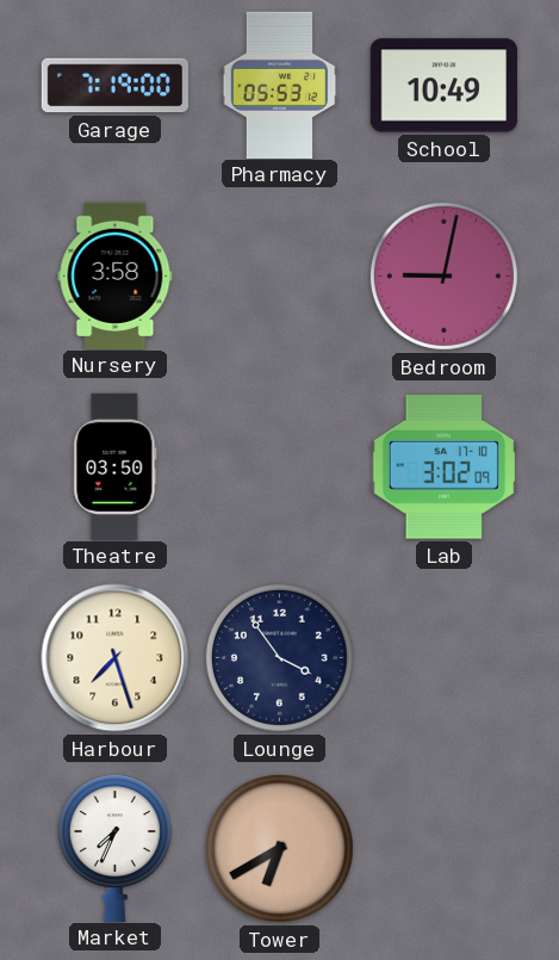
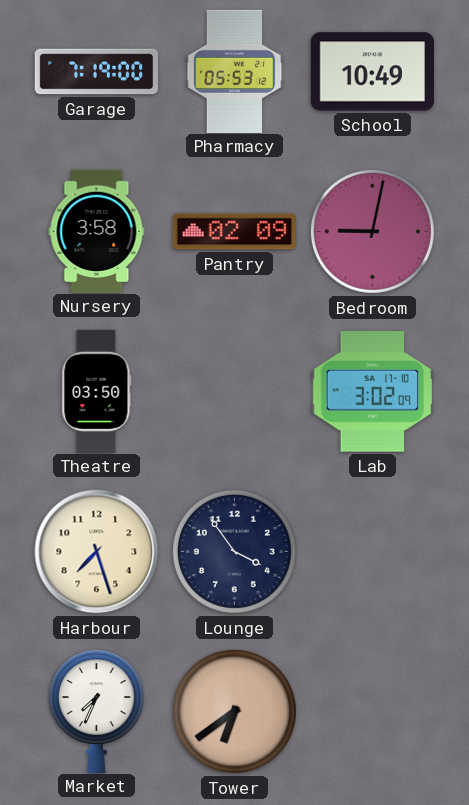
Pantry: none -> 02:09 (234, 232)
Tower: 6:40 -> 6:39 (234, 711)
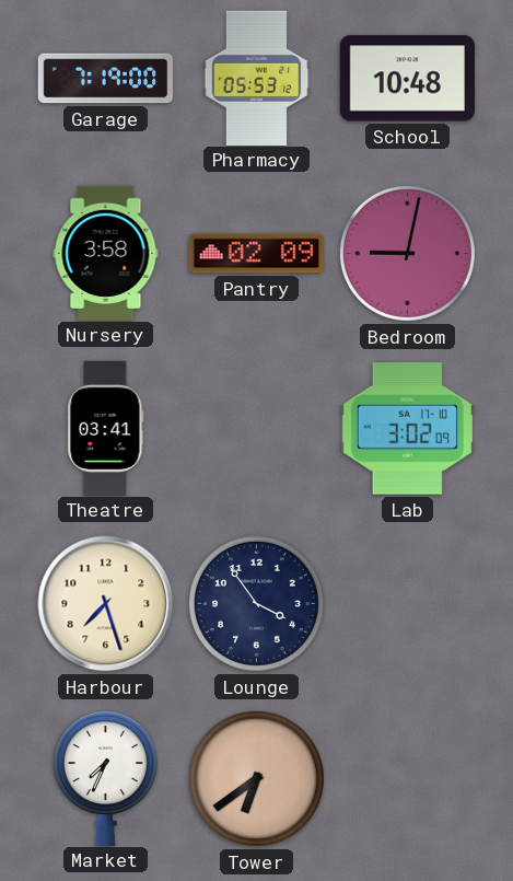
School: 10:49 -> 10:48 (407, 79)
Theatre: 03:50 -> 03:41 (106, 428)
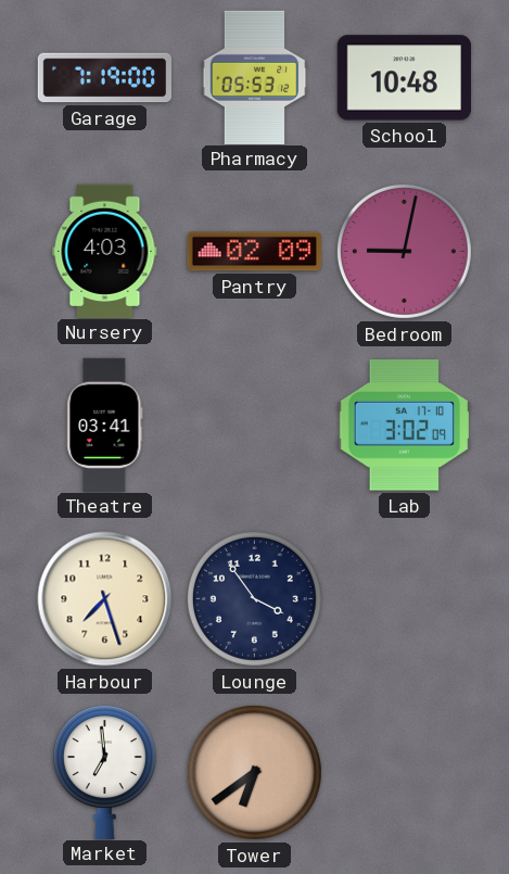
Nursery: 3:58 -> 4:03 (105, 251)
Market: 7:34 -> 6:59 (104, 772)
